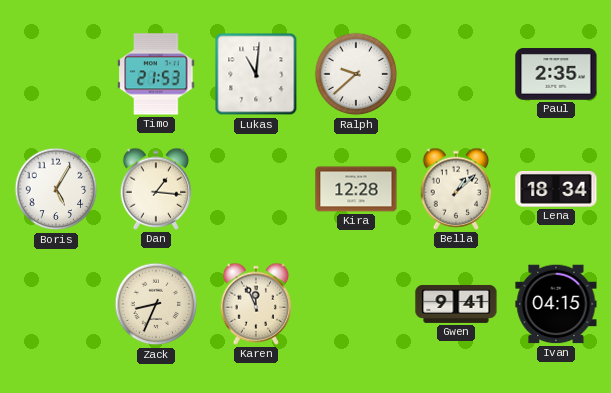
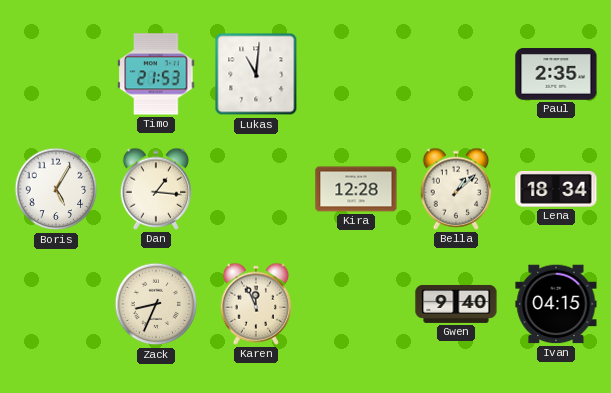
Ralph: 9:38 -> none (356, 74)
Gwen: 9:41 -> 9:40 (456, 304)
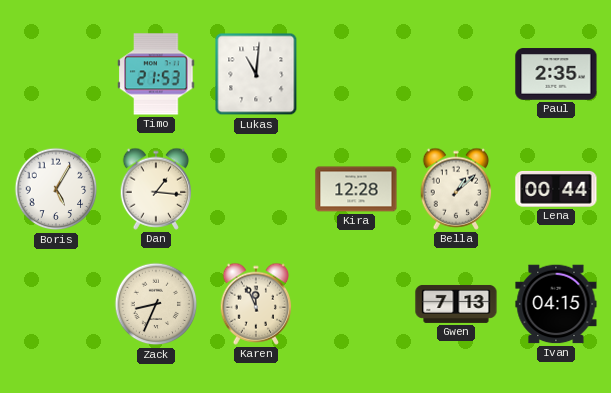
Lena: 18:34 -> 00:44 (556, 189)
Gwen: 9:40 -> 7:13 (456, 304)
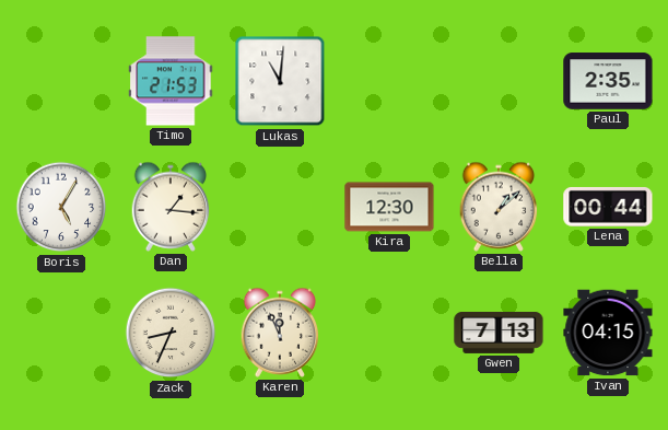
Kira: 12:28 -> 12:30 (389, 207)
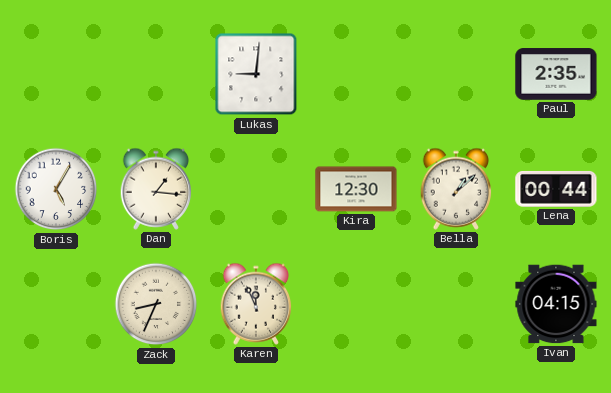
Timo: 21:53 -> none (171, 81)
Lukas: 11:01 -> 9:01 (256, 74)
Gwen: 7:13 -> none (499, 333)
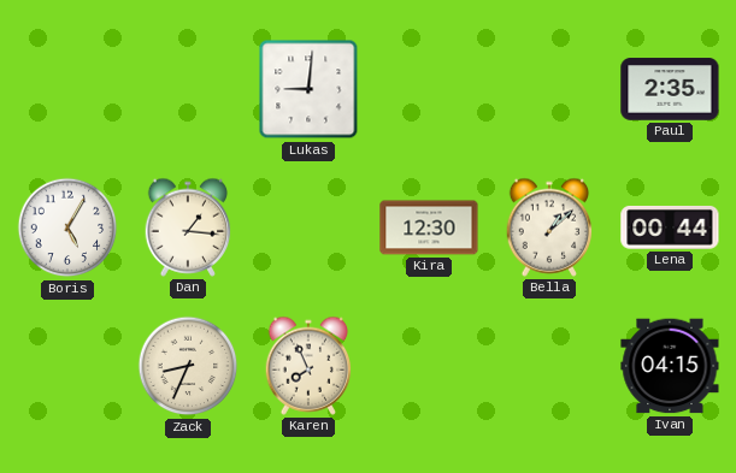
Karen: 11:56 -> 7:56 (308, 366)
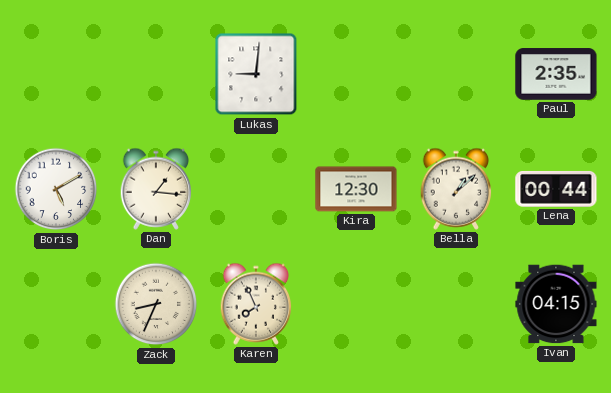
Boris: 5:05 -> 5:10 (56, 189)
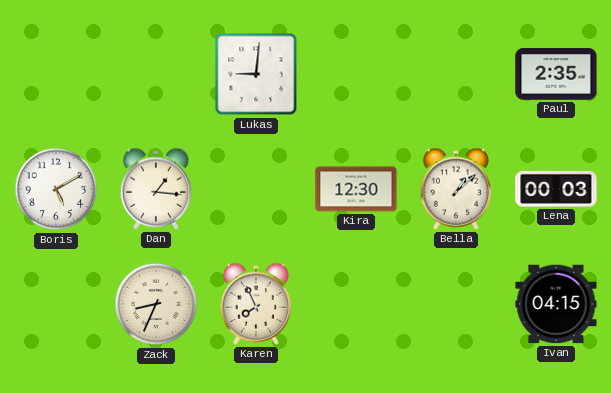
Lena: 00:44 -> 00:03 (556, 189)
